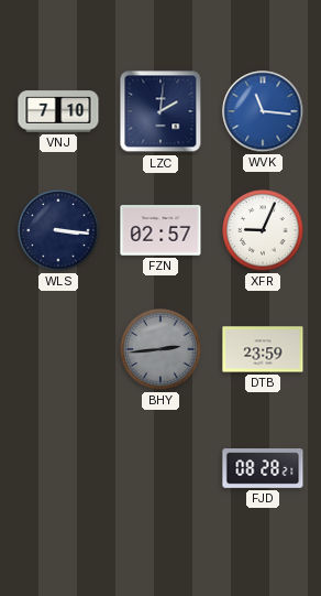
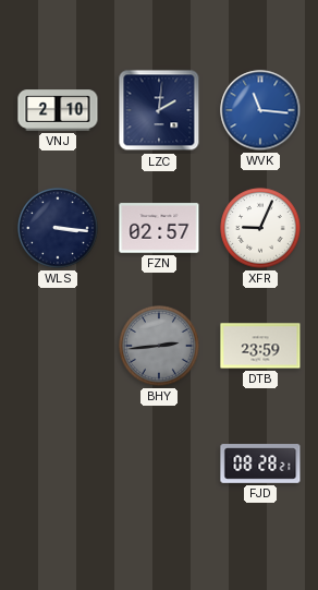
VNJ: 7:10 -> 2:10 (58, 110)
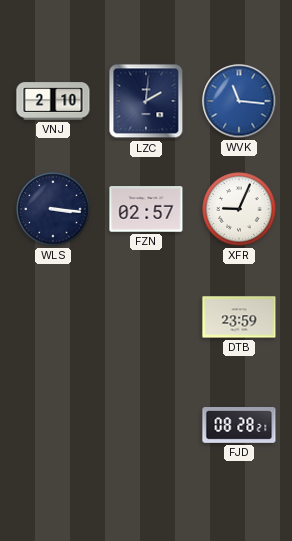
BHY: 2:44 -> none (159, 346)
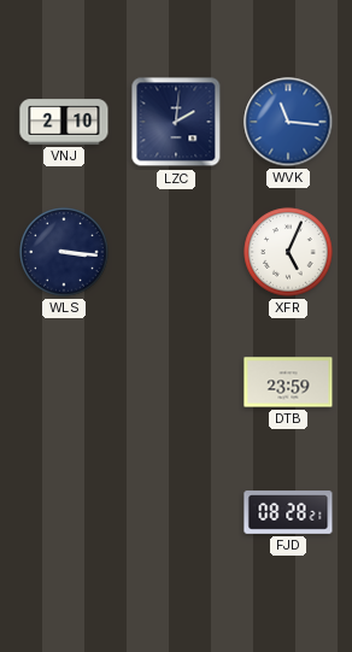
FZN: 02:57 -> none (146, 209)
XFR: 9:04 -> 5:04 (288, 252)
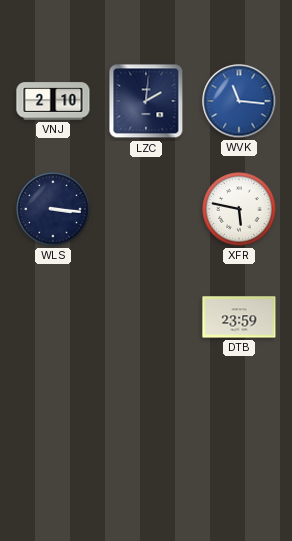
XFR: 5:04 -> 5:47 (239, 209)
FJD: 08:28 -> none (288, 513)
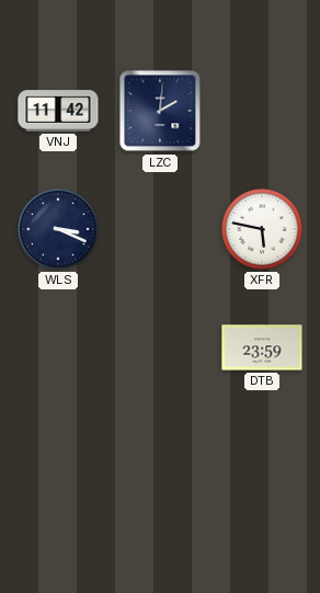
VNJ: 2:10 -> 11:42 (58, 111)
WVK: 11:16 -> none (239, 101)
WLS: 3:16 -> 3:19 (58, 229)
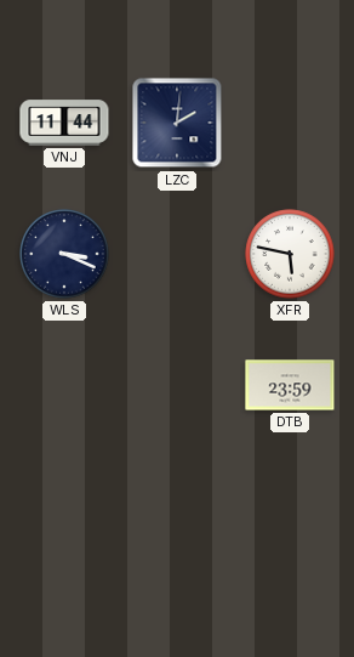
VNJ: 11:42 -> 11:44 (64, 123)
